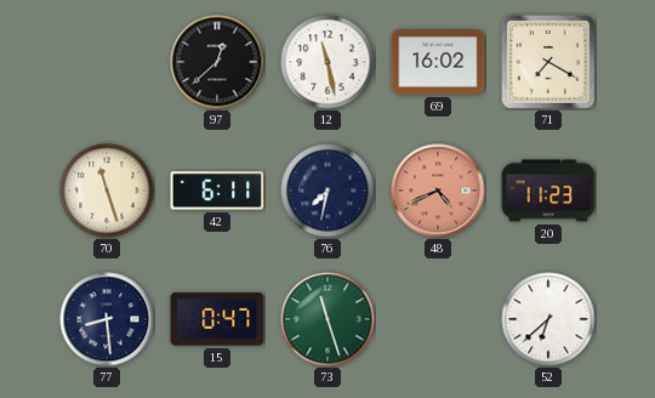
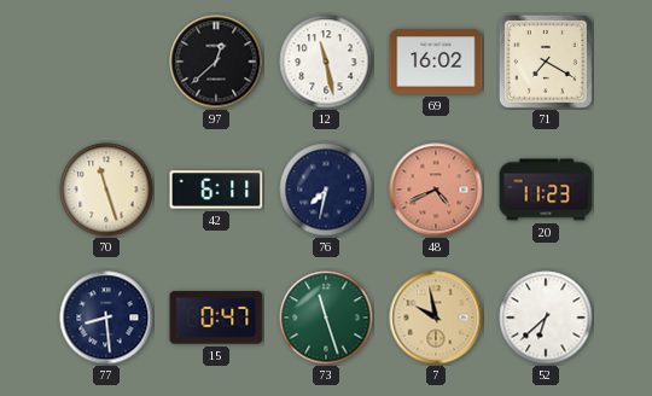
7: none -> 9:58 (436, 318)
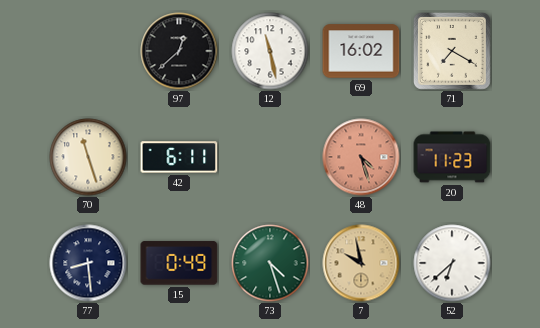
76: 7:32 -> none (326, 190)
48: 4:41 -> 4:27 (361, 157)
15: 0:47 -> 0:49 (179, 263)
73: 11:27 -> 4:27 (270, 263)
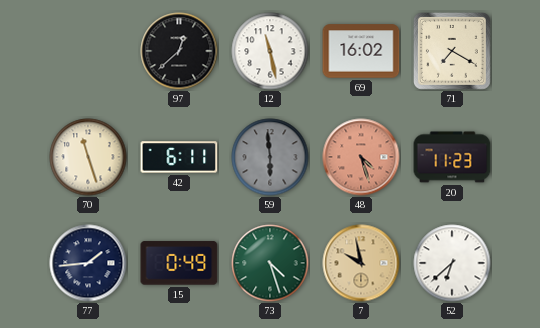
59: none -> 5:59 (270, 157)
77: 8:29 -> 1:44 (88, 263)
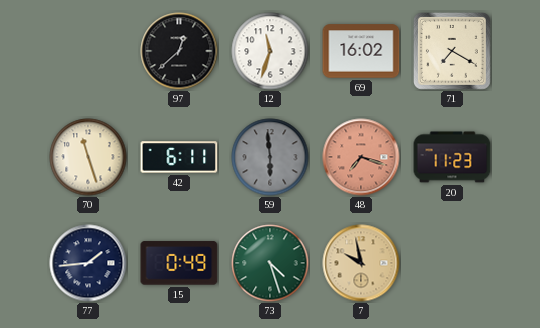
12: 11:28 -> 11:33 (270, 51)
48: 4:27 -> 7:18 (361, 157)
52: 6:38 -> none (452, 263)
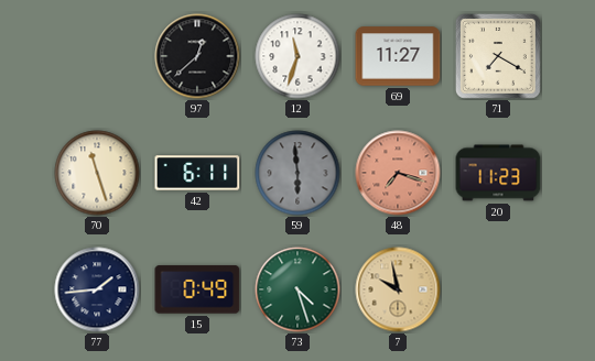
69: 16:02 -> 11:27 (398, 56)
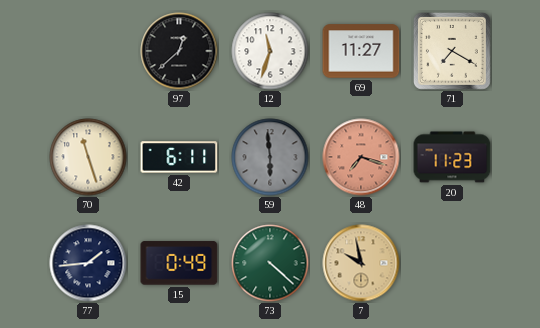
73: 4:27 -> 4:22 (270, 263)
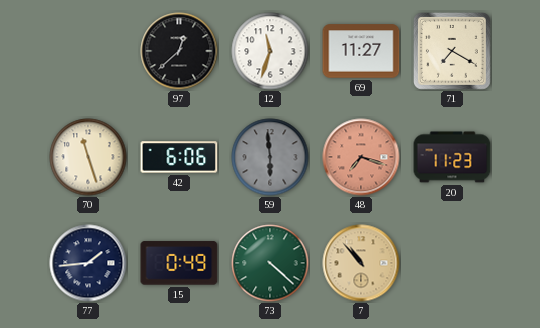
42: 6:11 -> 6:06 (179, 157)
7: 9:58 -> 10:53 (361, 263)
